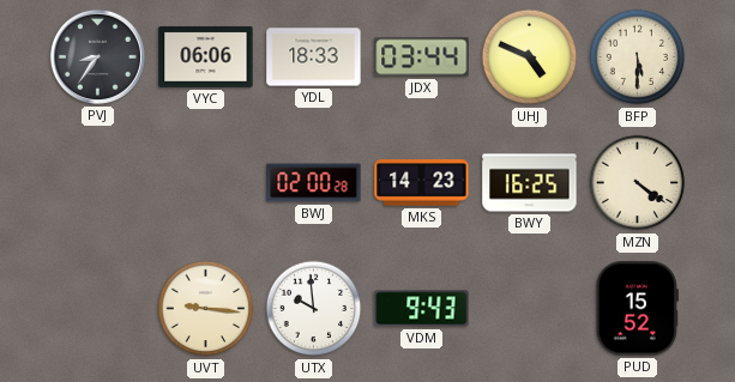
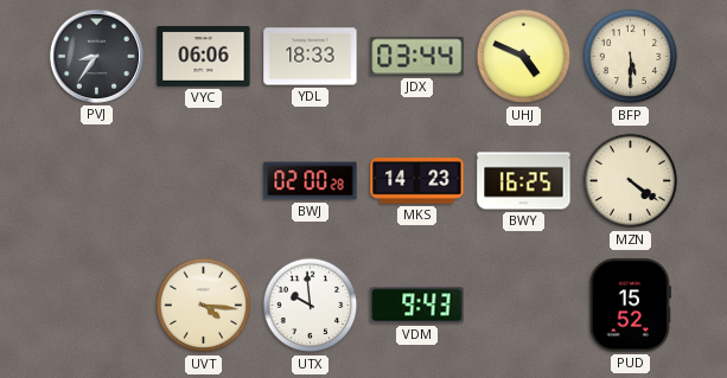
UVT: 9:16 -> 4:16 (204, 306)
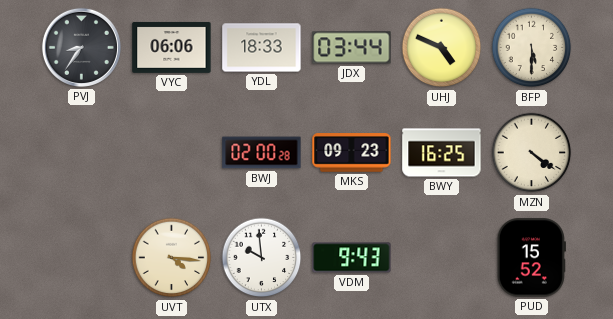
MKS: 14:23 -> 09:23 (352, 153)
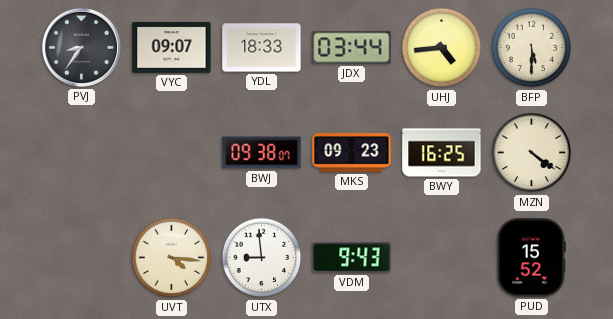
VYC: 06:06 -> 09:07 (172, 48)
UHJ: 4:49 -> 4:44 (442, 48)
BWJ: 02:00 -> 09:38 (262, 153)
UTX: 9:59 -> 8:59 (262, 258)
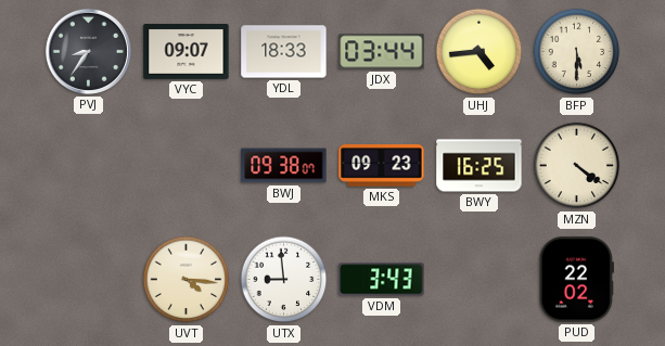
VDM: 9:43 -> 3:43 (382, 280)
PUD: 15:52 -> 22:02 (576, 280)
